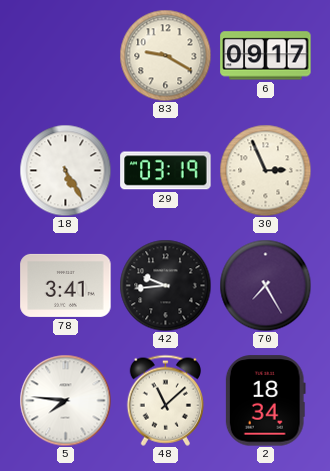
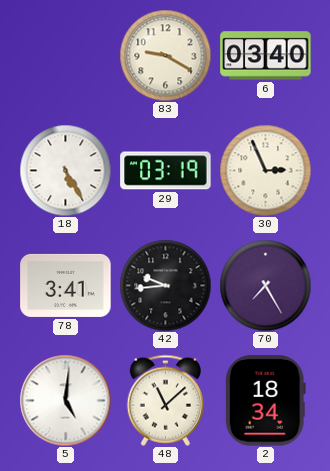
6: 09:17 -> 03:40 (266, 56)
5: 7:46 -> 5:01 (65, 400)
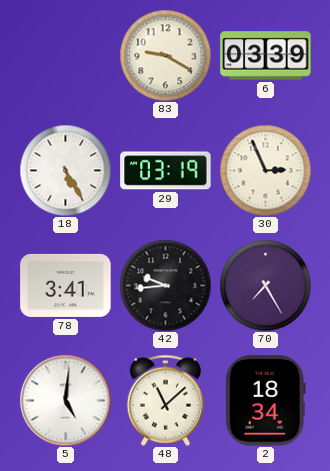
6: 03:40 -> 03:39 (266, 56)
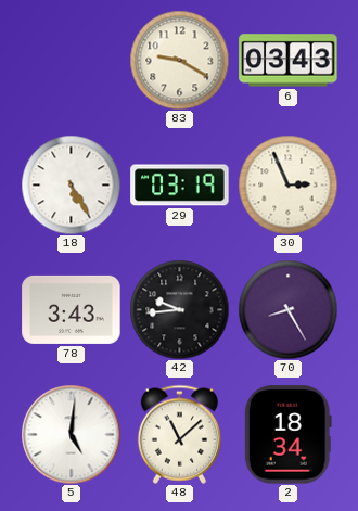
6: 03:39 -> 03:43 (289, 61)
78: 3:41 -> 3:43 (72, 309)
70: 7:25 -> 8:25 (287, 309)
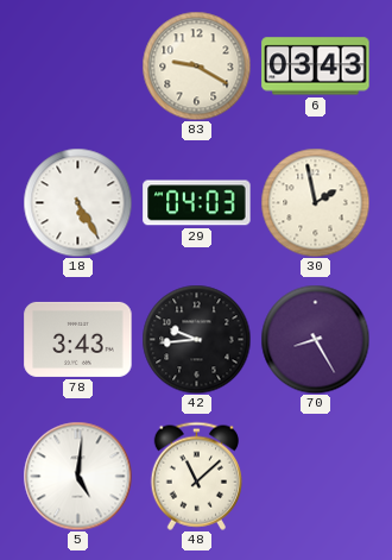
29: 03:19 -> 04:03 (197, 203)
30: 2:56 -> 1:58 (315, 202)
2: 18:34 -> none (287, 435)
